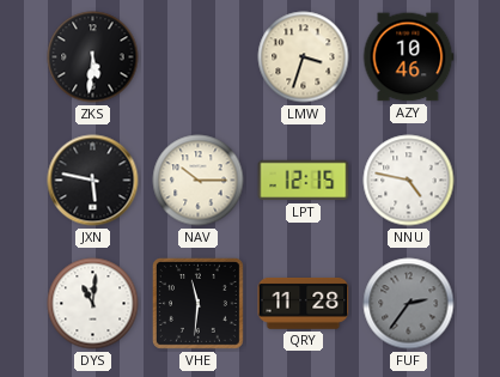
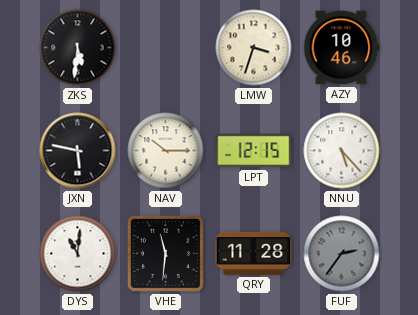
NNU: 4:47 -> 5:23 (342, 151)
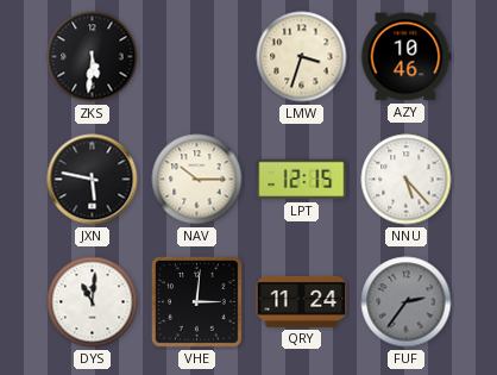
VHE: 11:31 -> 3:01 (196, 301)
QRY: 11:28 -> 11:24 (302, 301)
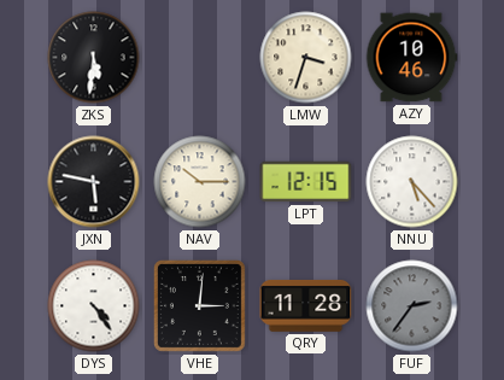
DYS: 11:01 -> 4:24 (94, 306)
QRY: 11:24 -> 11:28 (306, 305)
